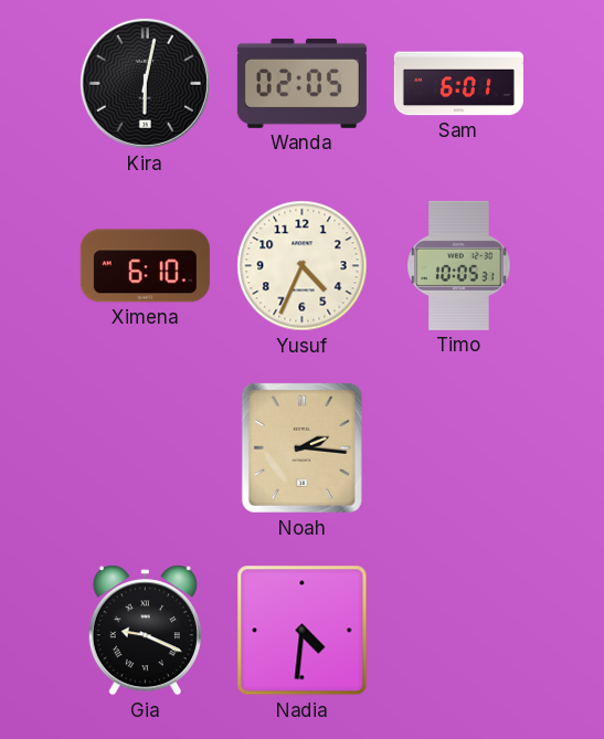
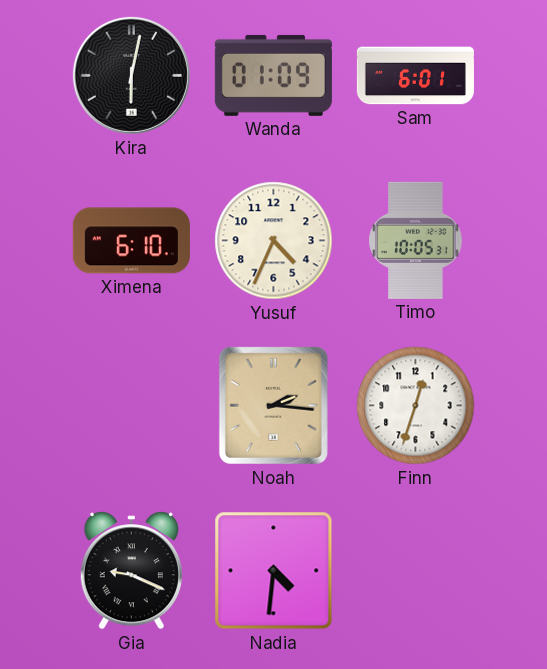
Wanda: 02:05 -> 01:09 (273, 75)
Finn: none -> 12:33 (416, 406)
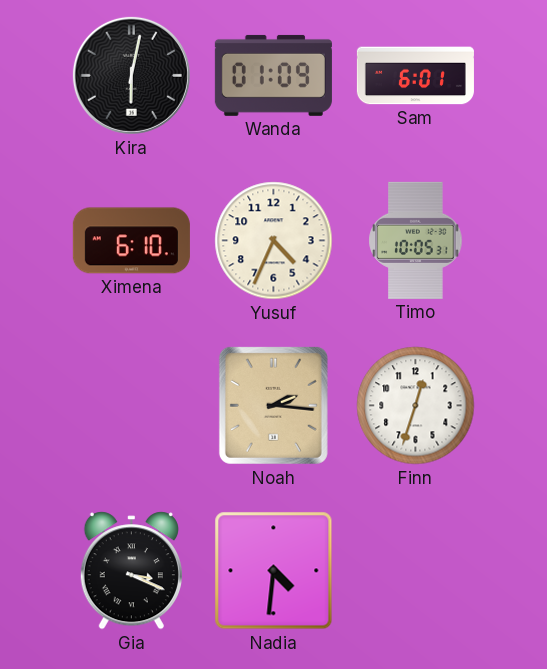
Gia: 9:19 -> 3:19 (131, 571)
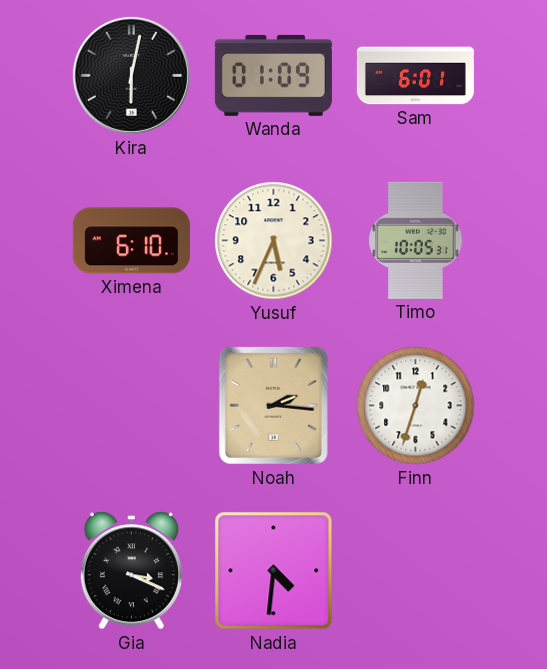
Yusuf: 4:34 -> 5:34 (274, 241)
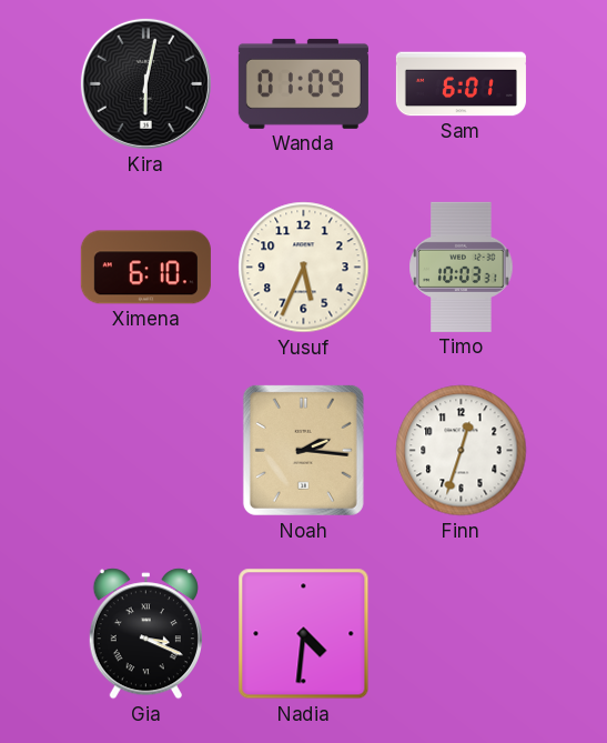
Timo: 10:05 -> 10:03 (462, 267)
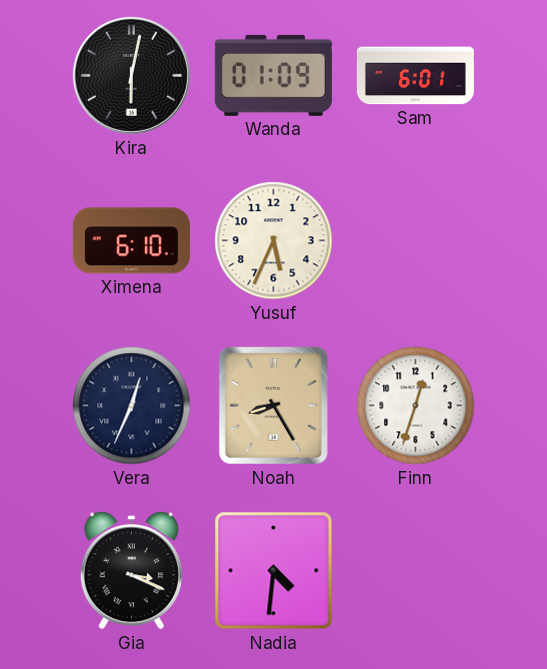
Timo: 10:03 -> none (462, 267)
Vera: none -> 12:34 (132, 406)
Noah: 2:16 -> 8:25 (273, 405)
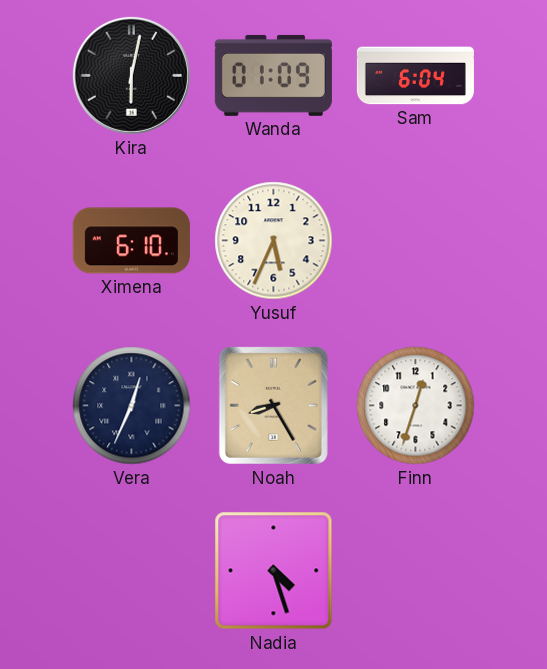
Sam: 6:01 -> 6:04 (415, 76)
Gia: 3:19 -> none (131, 571)
Nadia: 4:31 -> 4:27 (274, 571)
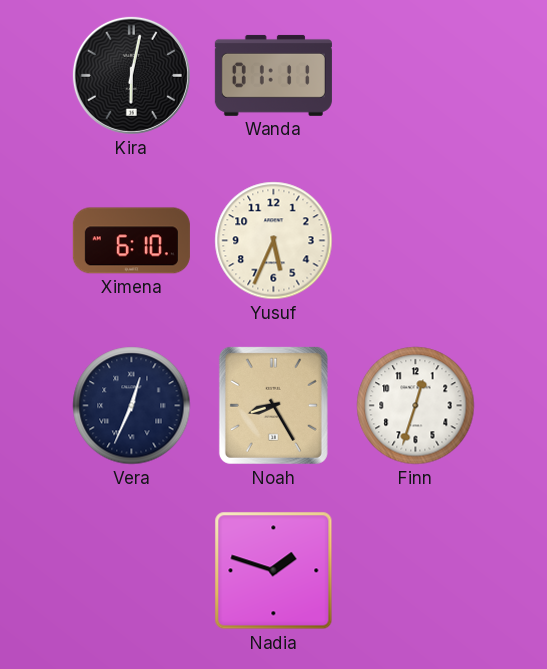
Wanda: 01:09 -> 01:11 (273, 75)
Sam: 6:04 -> none (415, 76)
Nadia: 4:27 -> 1:48 (274, 571)
